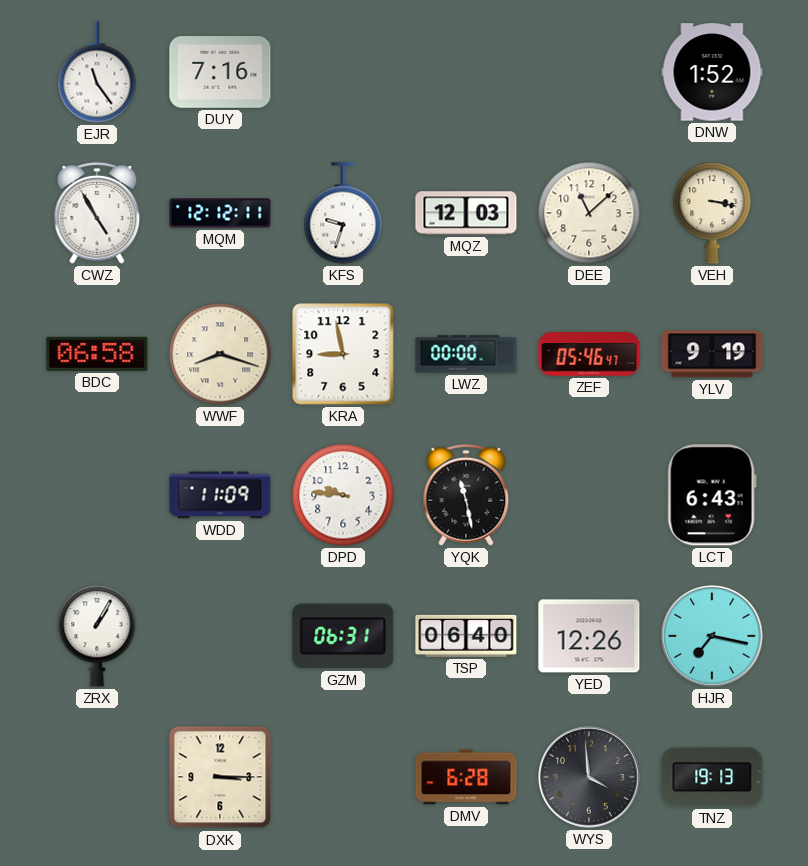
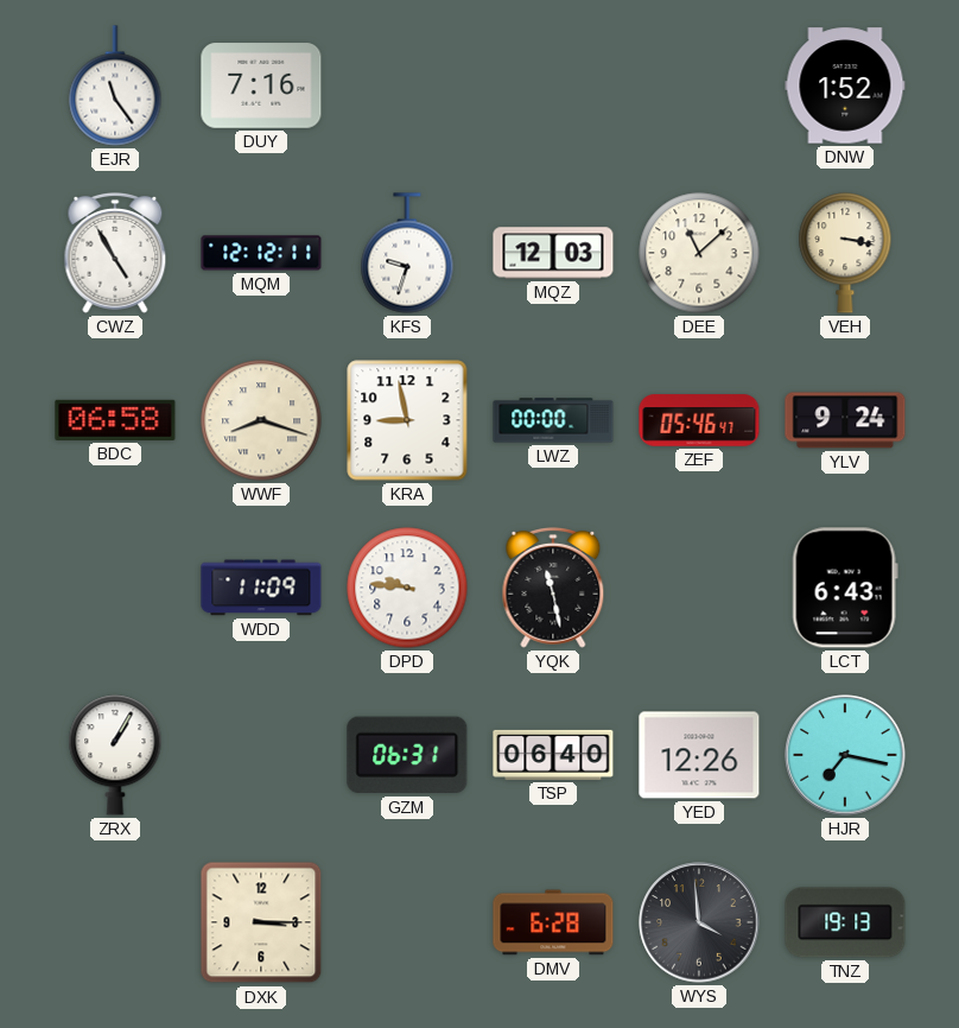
YLV: 9:19 -> 9:24 (845, 420)
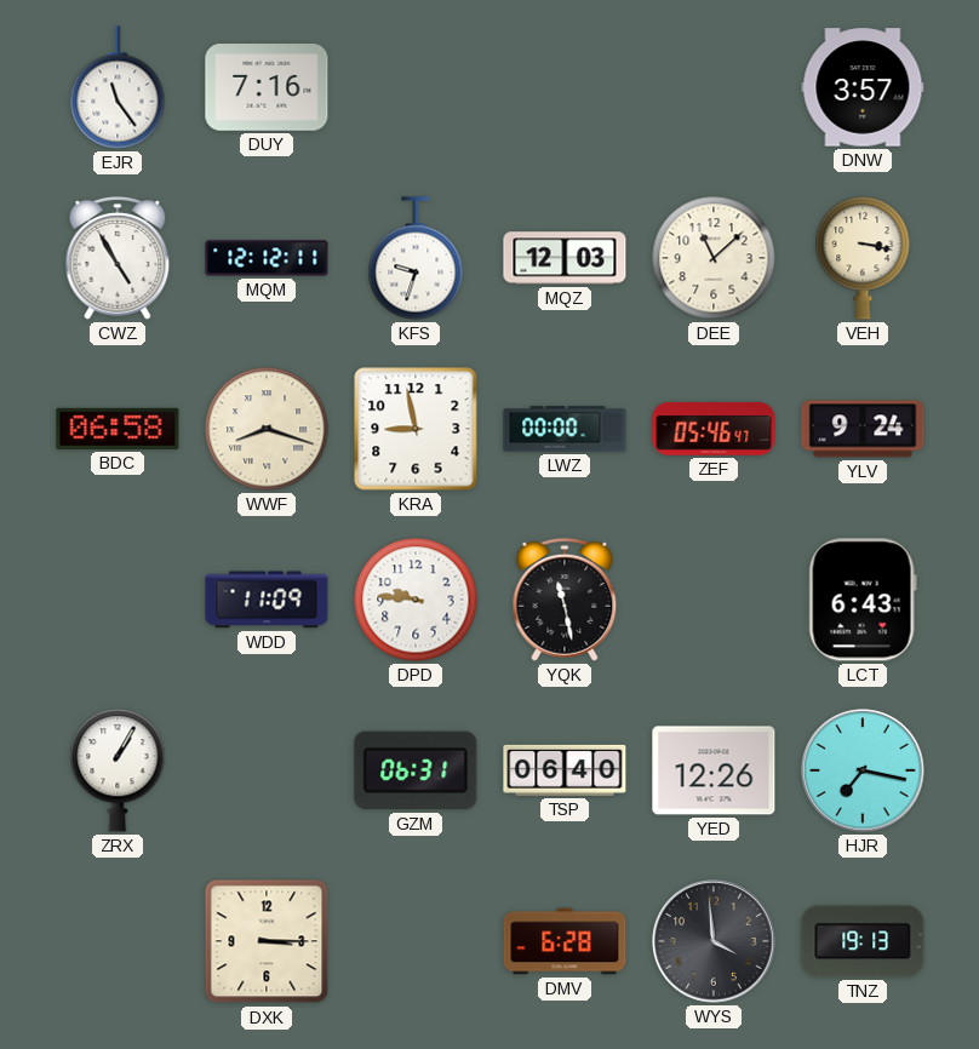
DNW: 1:52 -> 3:57 (863, 87)
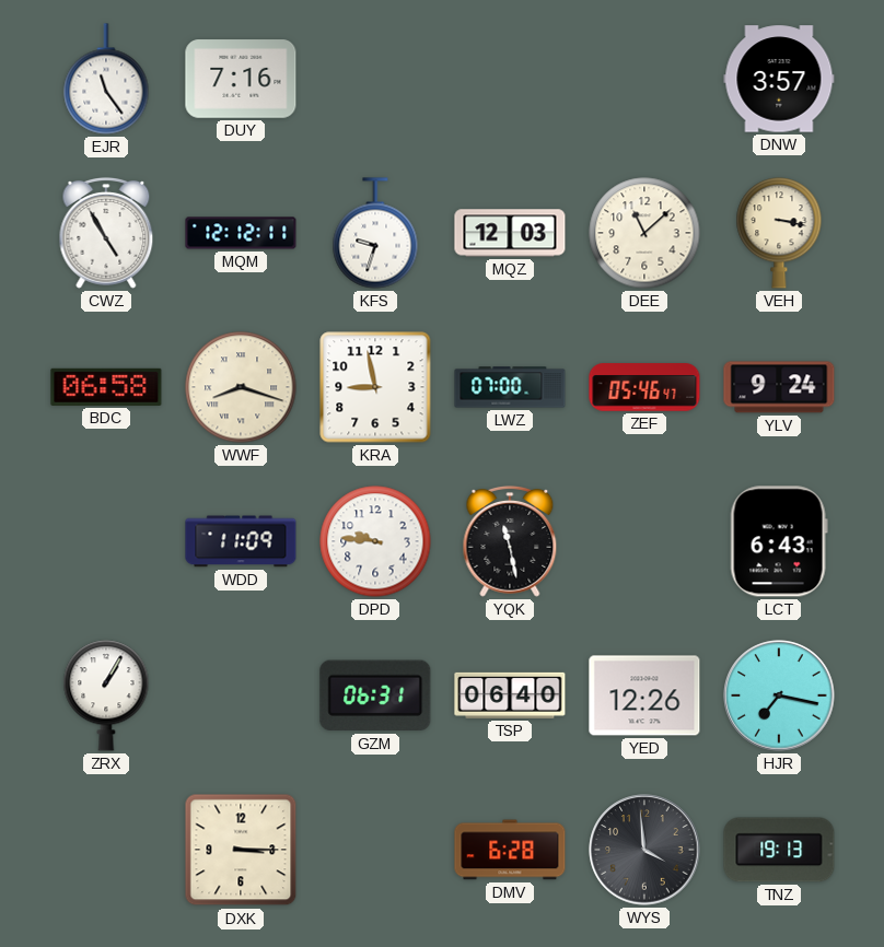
LWZ: 00:00 -> 07:00 (510, 387)
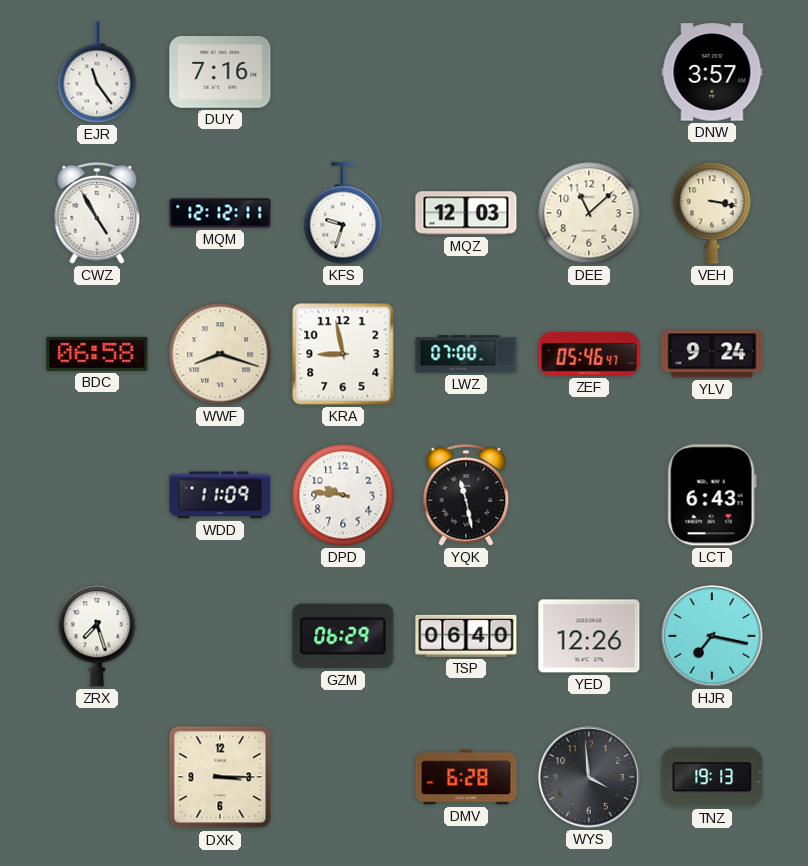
ZRX: 1:05 -> 7:27 (97, 636)
GZM: 06:31 -> 06:29 (343, 636)
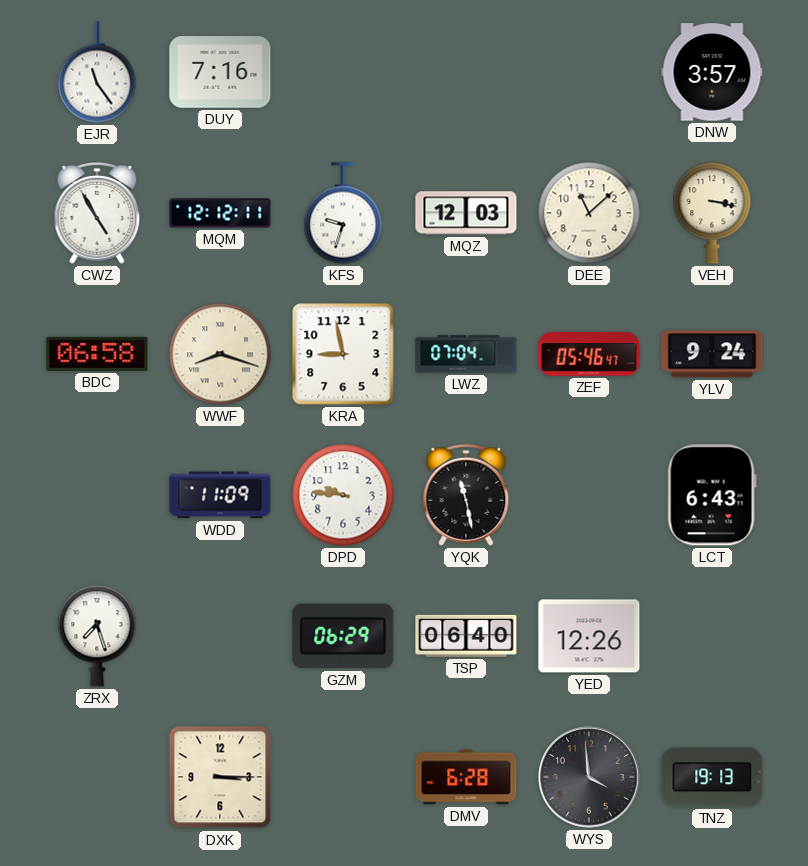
LWZ: 07:00 -> 07:04 (466, 354)
HJR: 7:17 -> none (712, 636)
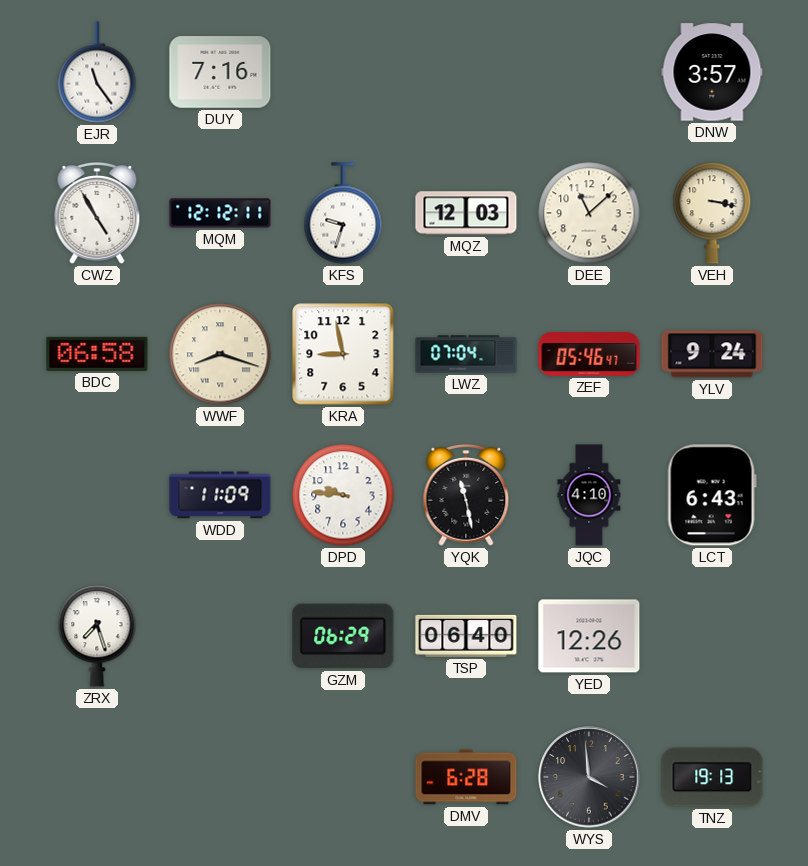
JQC: none -> 4:10 (589, 495)
DXK: 3:15 -> none (220, 777)
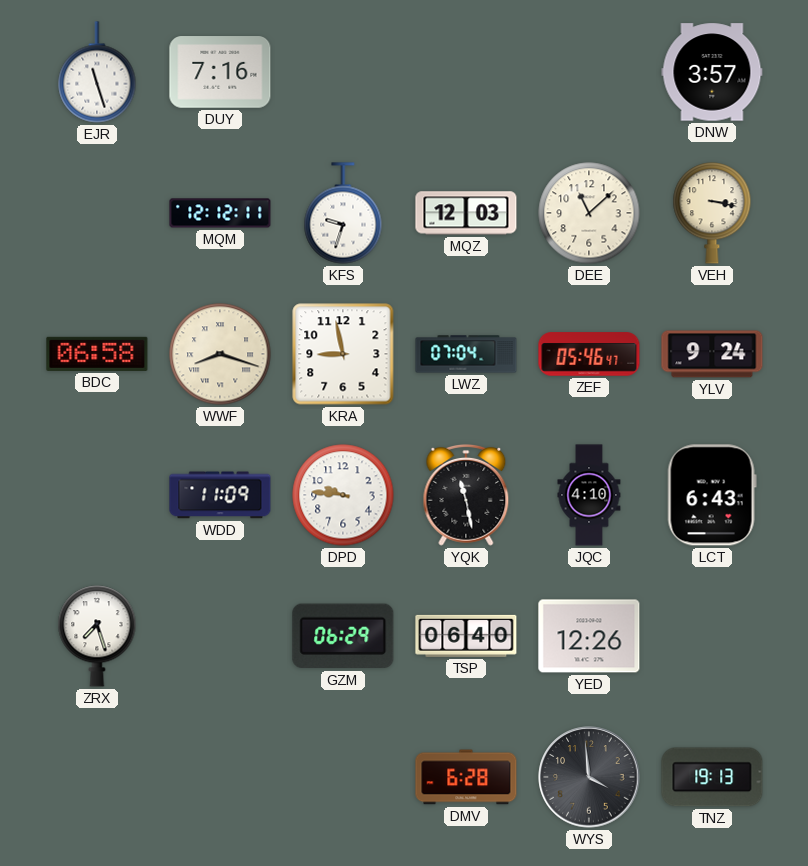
EJR: 11:24 -> 11:27 (97, 72)
CWZ: 4:55 -> none (97, 213)
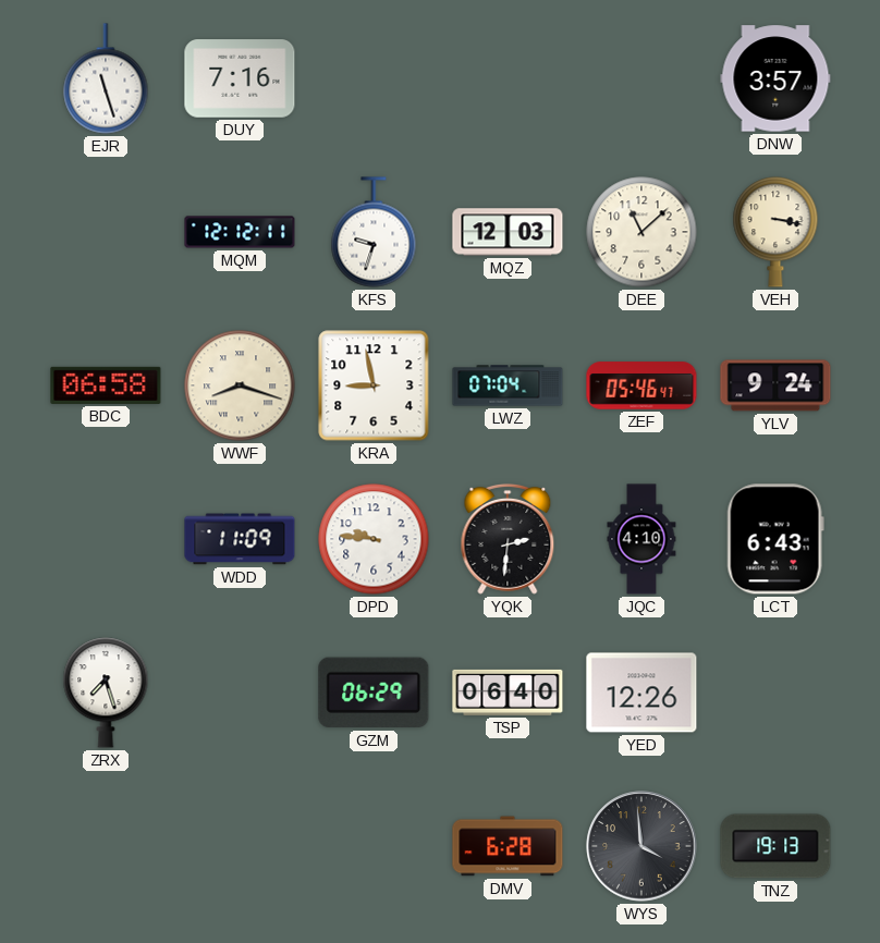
YQK: 11:28 -> 2:31 (508, 539)
